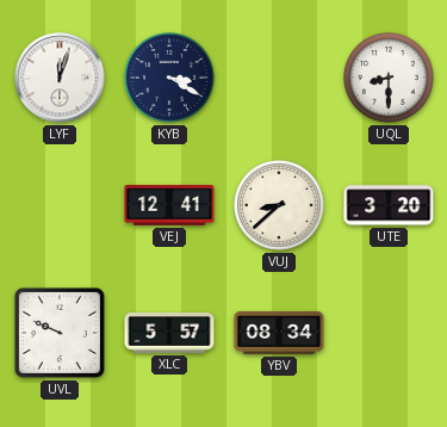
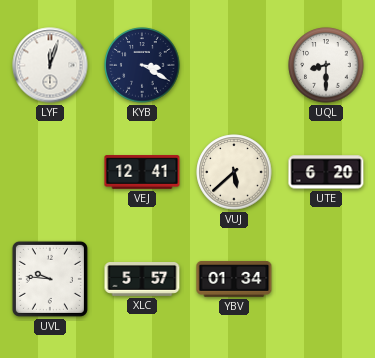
VUJ: 8:38 -> 5:38 (234, 172)
UTE: 3:20 -> 6:20 (326, 172)
UVL: 9:49 -> 9:46 (50, 279)
YBV: 08:34 -> 01:34 (234, 279)
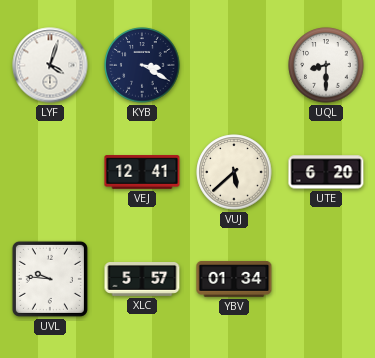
LYF: 12:03 -> 4:03 (50, 65)
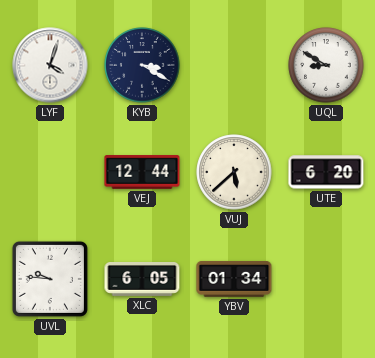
UQL: 8:30 -> 8:50 (326, 65)
VEJ: 12:41 -> 12:44 (142, 172)
XLC: 5:57 -> 6:05 (142, 280)
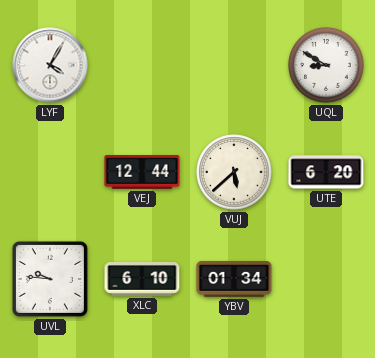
LYF: 4:03 -> 4:05 (50, 65)
KYB: 3:20 -> none (142, 65)
XLC: 6:05 -> 6:10 (142, 280)
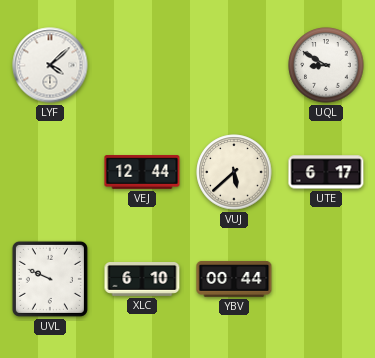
LYF: 4:05 -> 4:08 (50, 65)
UTE: 6:20 -> 6:17 (326, 172)
UVL: 9:46 -> 9:49 (50, 279)
YBV: 01:34 -> 00:44 (234, 279)
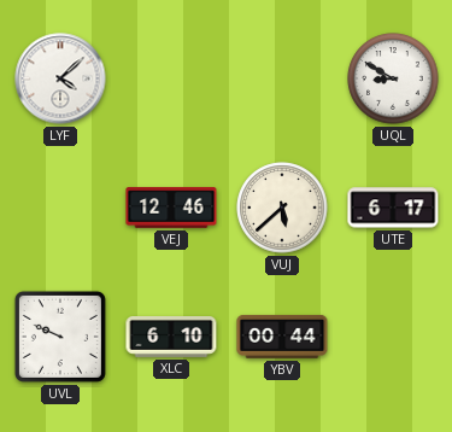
VEJ: 12:44 -> 12:46 (171, 208)
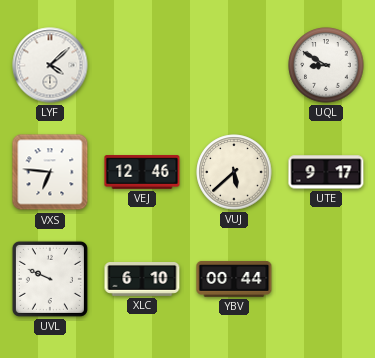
VXS: none -> 6:46 (50, 172)
UTE: 6:17 -> 9:17 (326, 172)
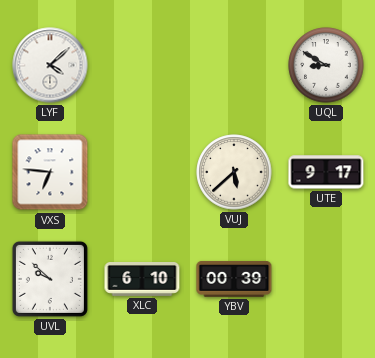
VEJ: 12:46 -> none (142, 172)
UVL: 9:49 -> 9:52 (50, 279)
YBV: 00:44 -> 00:39 (234, 279)
